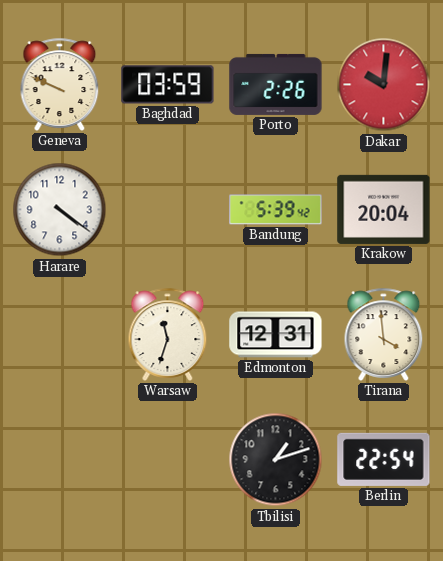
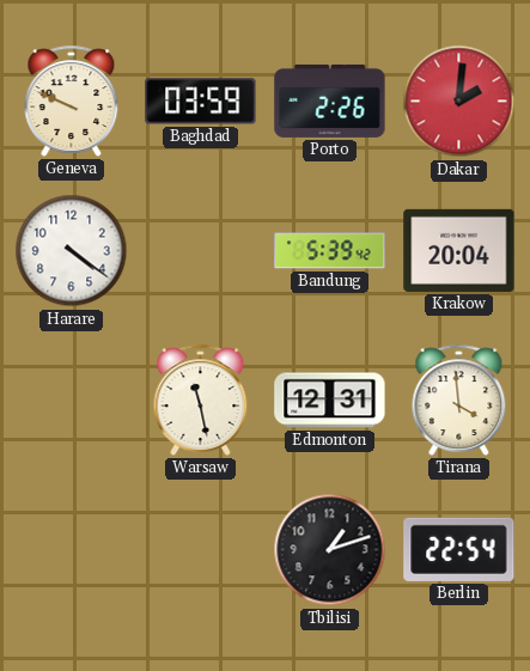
Dakar: 10:01 -> 2:01 (459, 102)
Warsaw: 11:33 -> 11:28 (201, 399)
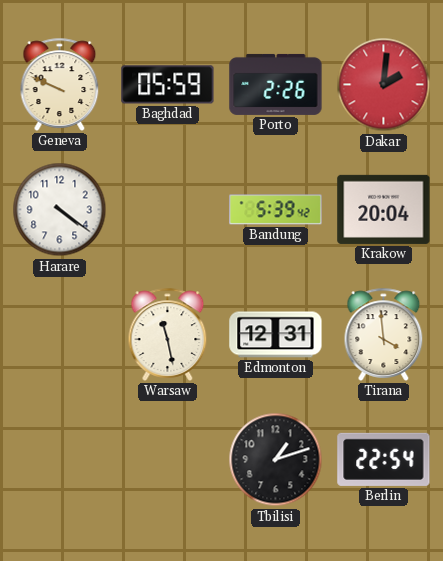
Baghdad: 03:59 -> 05:59 (168, 85)
